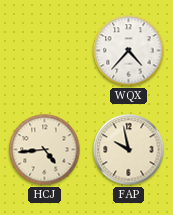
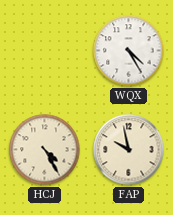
WQX: 4:37 -> 4:25 (129, 51)
HCJ: 4:44 -> 4:25 (45, 150)
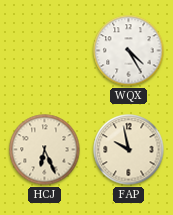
HCJ: 4:25 -> 6:26 (45, 150)
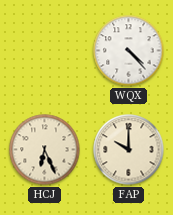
WQX: 4:25 -> 4:23 (129, 51)
FAP: 9:58 -> 10:00 (129, 150)
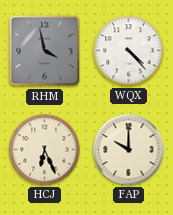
RHM: none -> 3:58 (45, 51)
